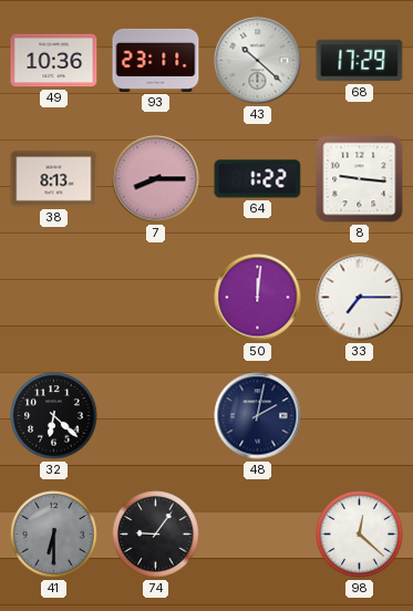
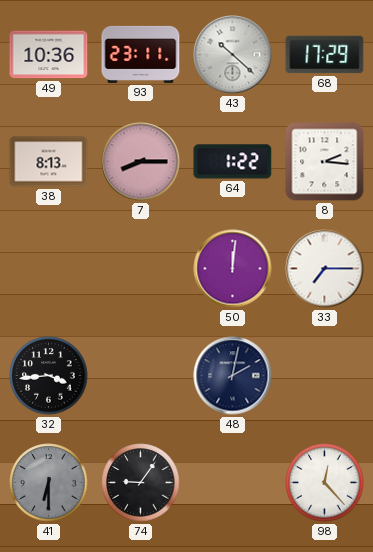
8: 9:16 -> 2:16 (325, 162)
32: 6:22 -> 3:44 (49, 376)
98: 12:22 -> 12:23 (325, 483)
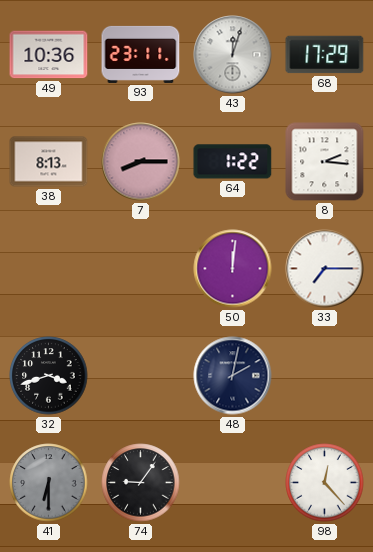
43: 10:22 -> 12:03 (233, 55)
32: 3:44 -> 3:42 (49, 376)
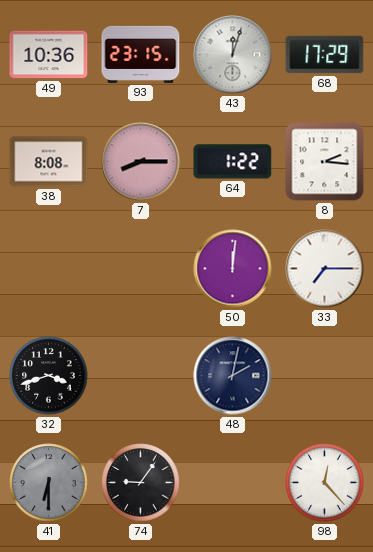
93: 23:11 -> 23:15 (141, 54)
38: 8:13 -> 8:08 (49, 162)
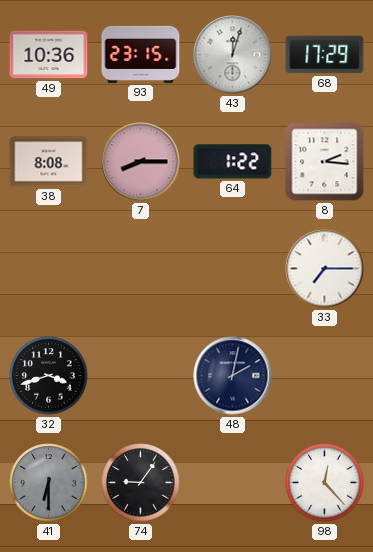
50: 12:01 -> none (233, 269)
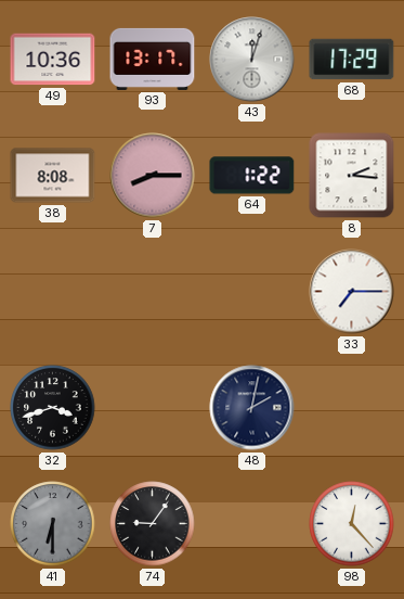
93: 23:15 -> 13:17 (153, 59)
